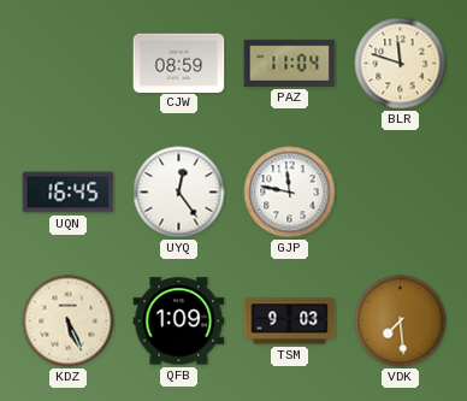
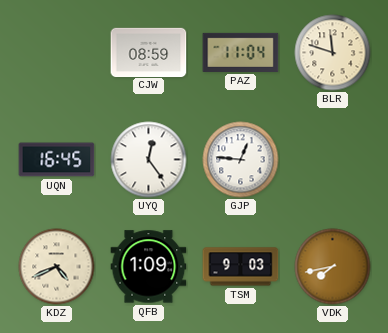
GJP: 11:47 -> 12:46 (241, 160)
KDZ: 5:26 -> 4:41 (57, 267)
VDK: 7:29 -> 7:43 (333, 267)
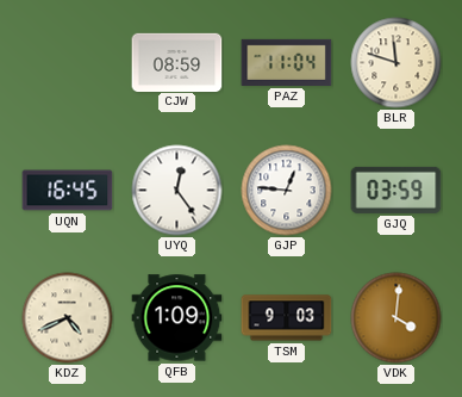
GJQ: none -> 03:59 (397, 190)
VDK: 7:43 -> 4:01 (397, 318)
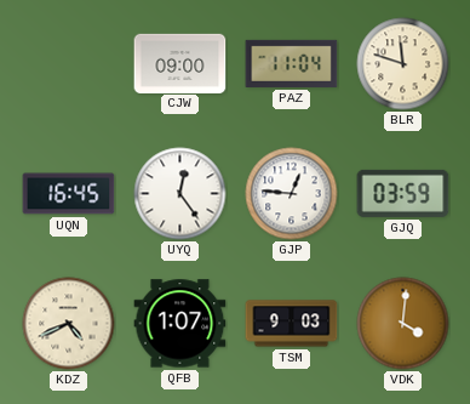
CJW: 08:59 -> 09:00 (180, 63)
QFB: 1:09 -> 1:07 (180, 324)
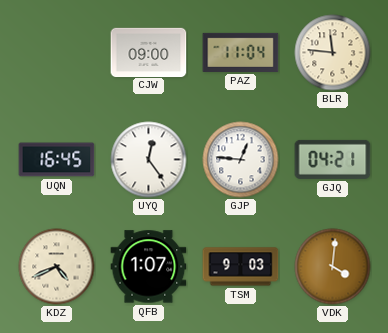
BLR: 11:48 -> 11:46 (333, 53)
GJQ: 03:59 -> 04:21 (333, 159)
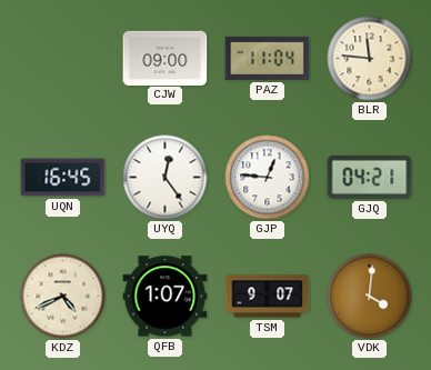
TSM: 9:03 -> 9:07 (268, 297)
